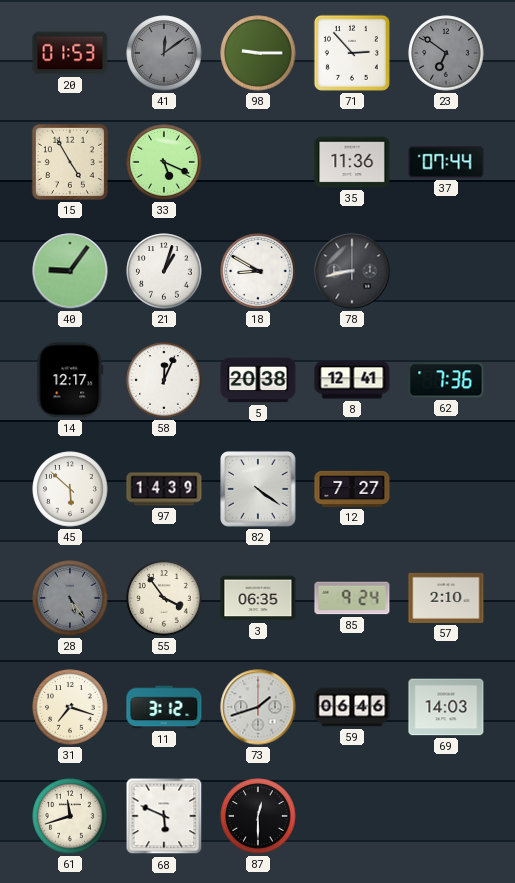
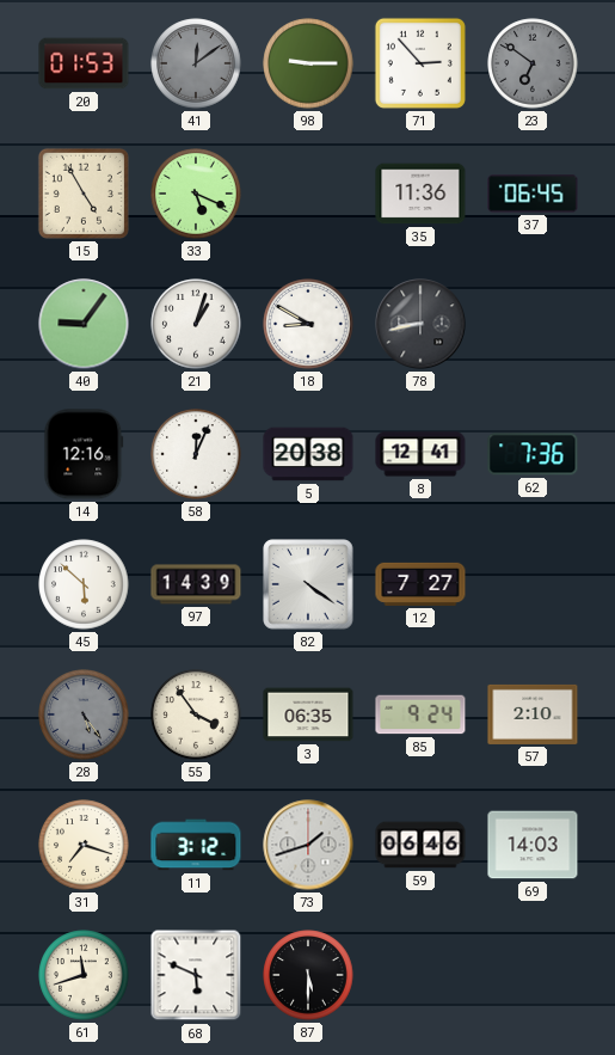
37: 07:44 -> 06:45 (533, 194)
14: 12:17 -> 12:16 (84, 454)
87: 12:30 -> 5:30 (308, 975)
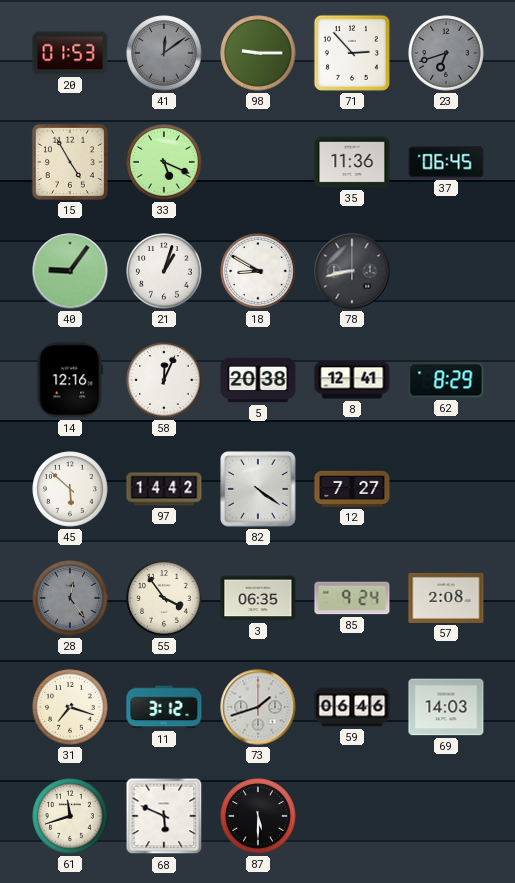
23: 6:51 -> 6:42 (446, 53)
62: 7:36 -> 8:29 (446, 380)
97: 14:39 -> 14:42 (164, 489)
28: 5:24 -> 12:24 (70, 598)
57: 2:10 -> 2:08 (446, 598)
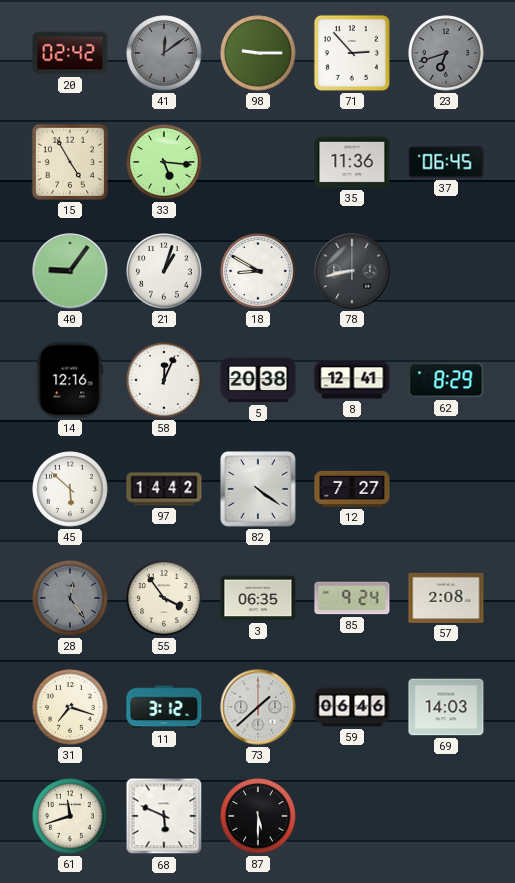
20: 01:53 -> 02:42 (70, 53)
33: 5:19 -> 5:16 (164, 162)
73: 1:42 -> 1:38 (258, 707)
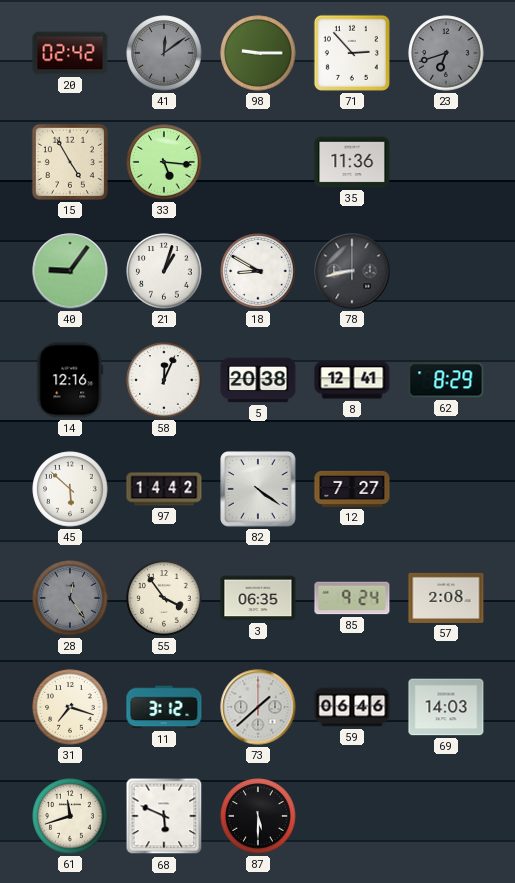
37: 06:45 -> none (446, 162)
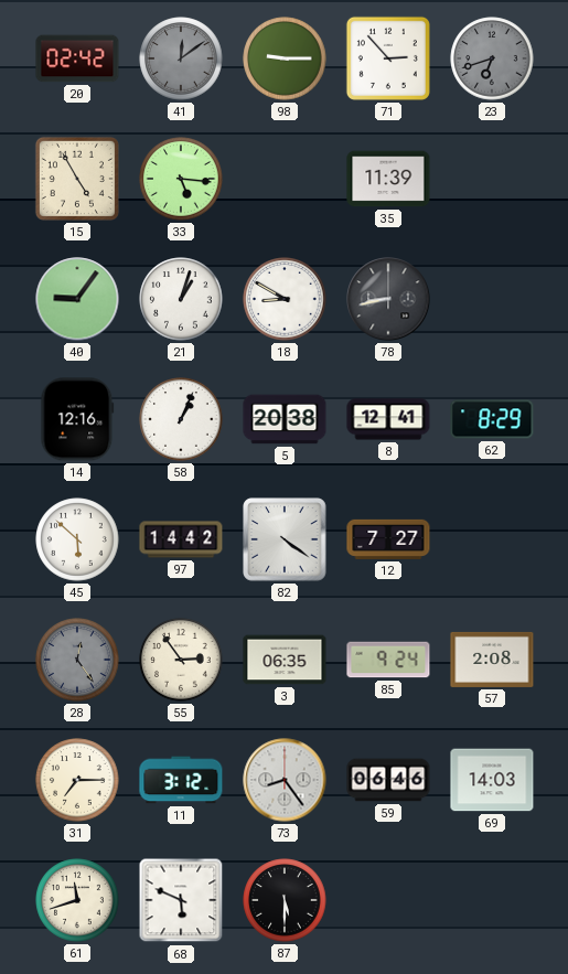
35: 11:36 -> 11:39 (388, 179)
58: 12:04 -> 1:04 (181, 419)
55: 3:54 -> 2:54 (181, 660)
31: 7:18 -> 7:15 (77, 780)
73: 1:38 -> 8:24 (285, 780)
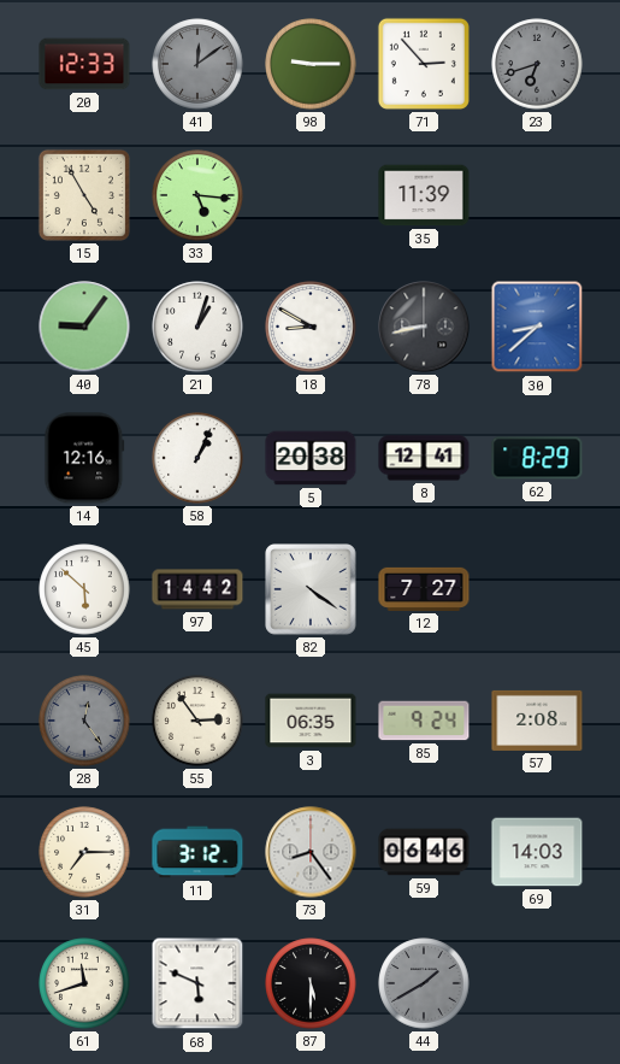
20: 02:42 -> 12:33 (84, 64)
30: none -> 8:38 (537, 327)
44: none -> 1:40 (424, 983)
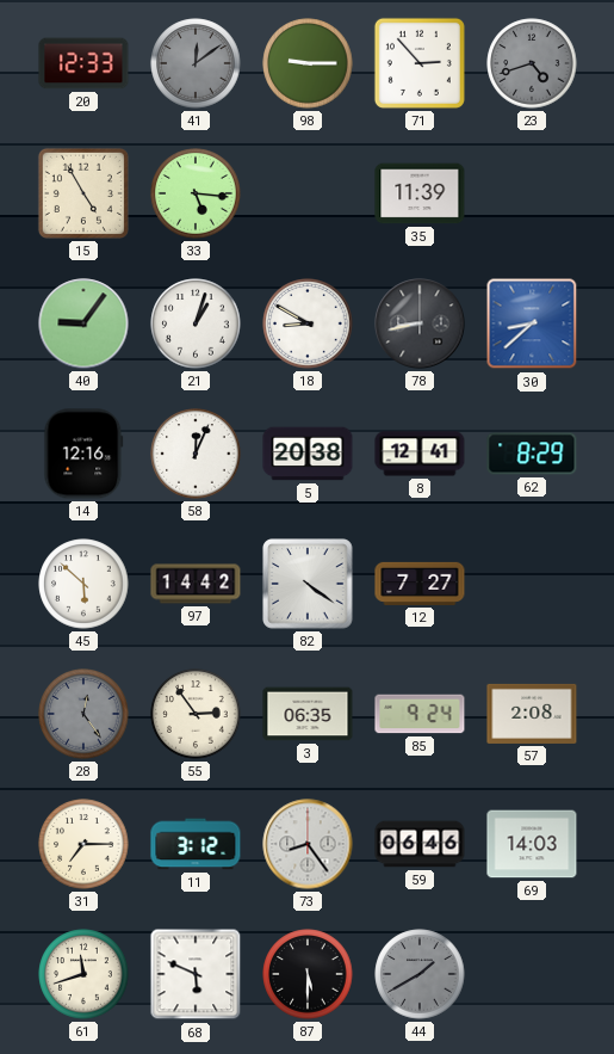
23: 6:42 -> 4:42 (532, 63)
58: 1:04 -> 12:04 (196, 454)
